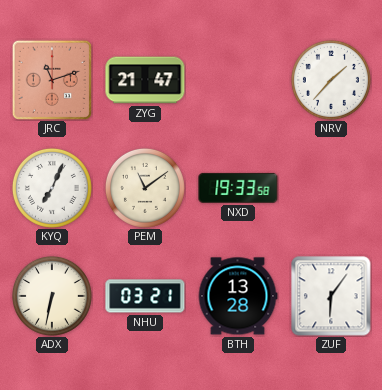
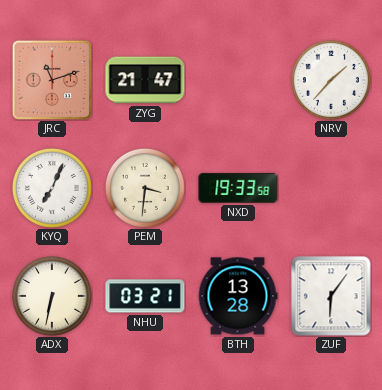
PEM: 11:09 -> 3:31 (145, 188)
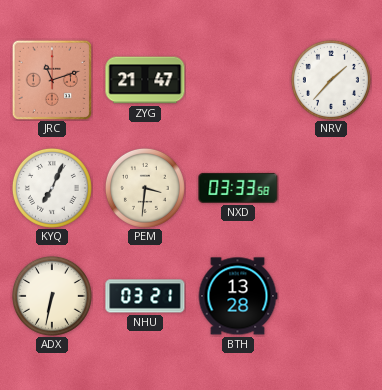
NXD: 19:33 -> 03:33 (238, 188)
ZUF: 6:06 -> none (331, 296)
